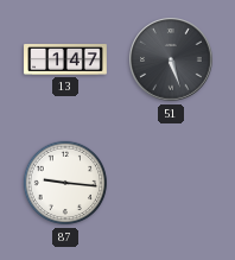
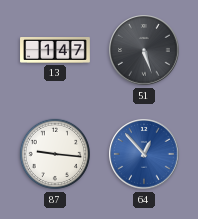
64: none -> 12:53 (144, 154)
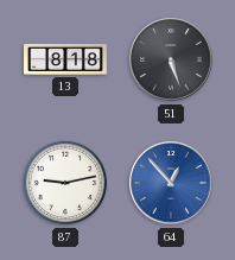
13: 1:47 -> 8:18 (65, 61)
87: 9:16 -> 9:13 (65, 183)
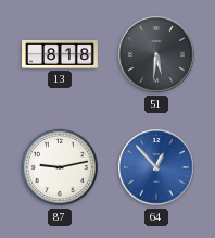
51: 5:27 -> 5:31 (156, 54)
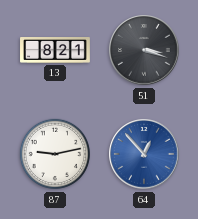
13: 8:18 -> 8:21 (55, 51)
51: 5:31 -> 3:18 (144, 50)
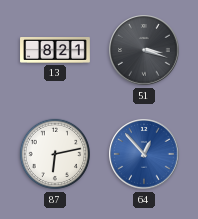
87: 9:13 -> 6:13 (55, 154)
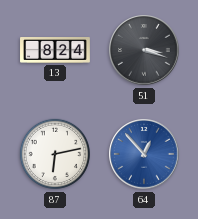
13: 8:21 -> 8:24 (55, 51)
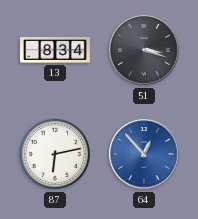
13: 8:24 -> 8:34 (55, 51)
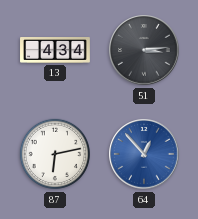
13: 8:34 -> 4:34 (55, 51)
51: 3:18 -> 3:14 (144, 50)
